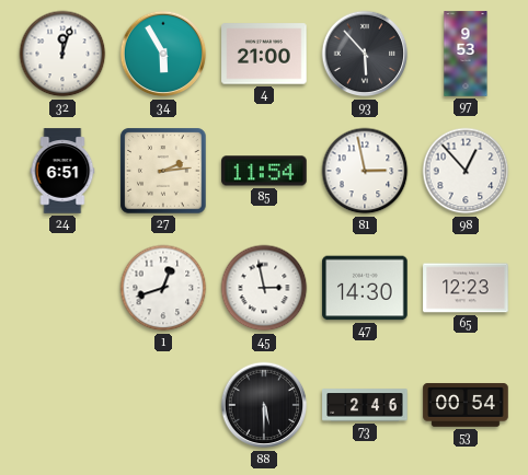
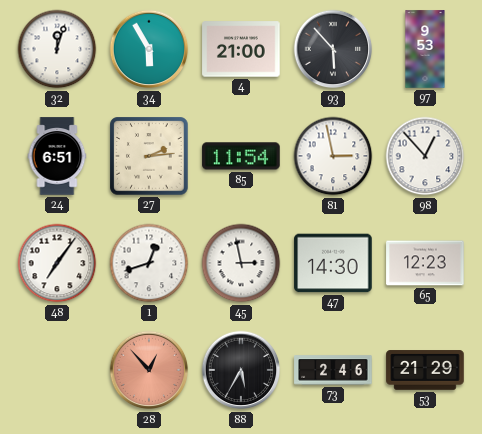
48: none -> 7:06 (57, 263)
28: none -> 12:53 (149, 370)
88: 5:30 -> 5:35 (241, 370)
53: 00:54 -> 21:29 (425, 370)
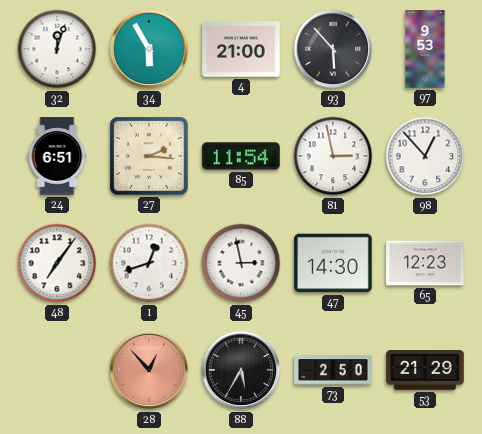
27: 2:14 -> 2:16 (149, 156)
73: 2:46 -> 2:50 (333, 370)
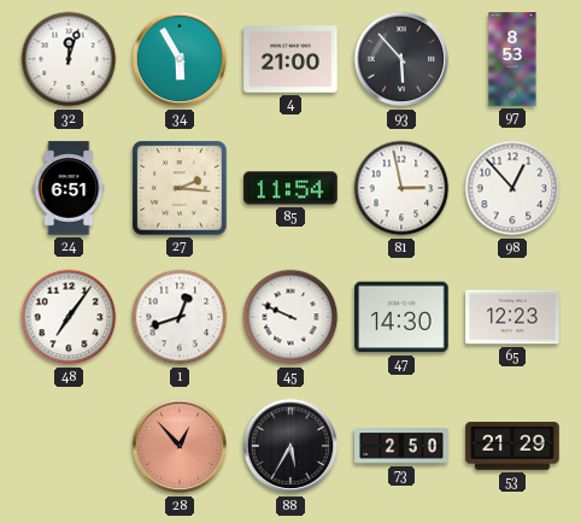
97: 9:53 -> 8:53 (512, 59)
45: 2:58 -> 9:49 (290, 317)
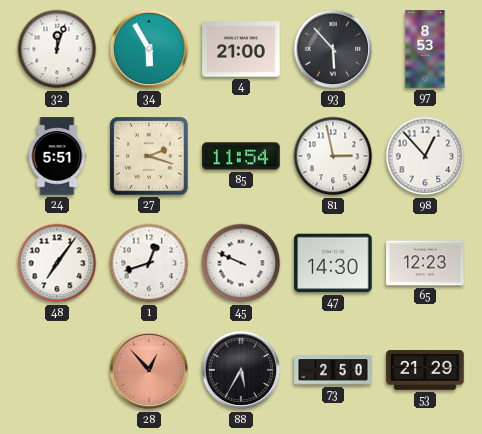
24: 6:51 -> 5:51 (57, 156)
27: 2:16 -> 2:18 (149, 156)
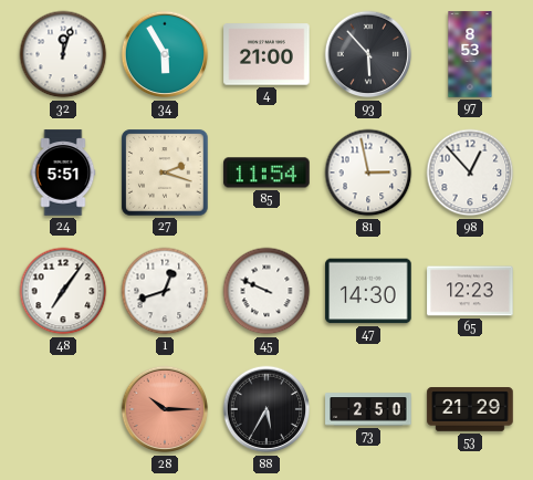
28: 12:53 -> 10:15 (165, 409)
